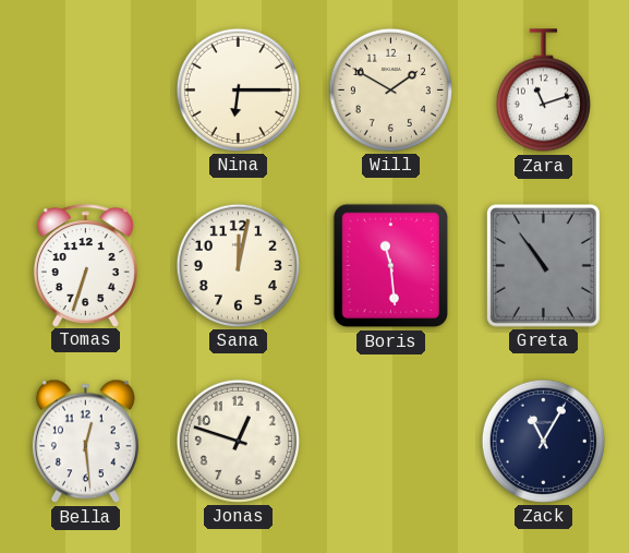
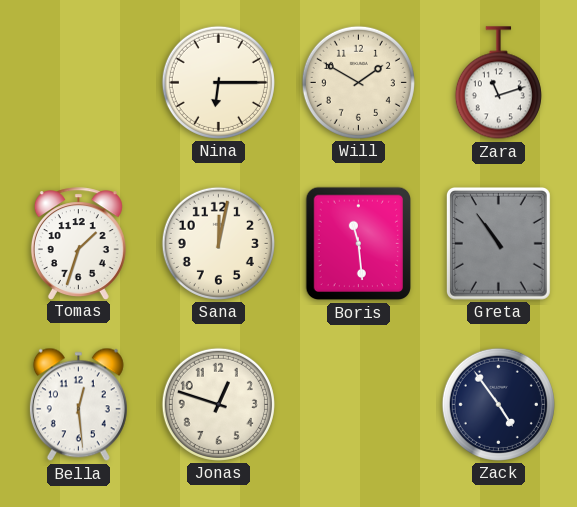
Tomas: 6:33 -> 1:33 (78, 243)
Zack: 11:05 -> 4:54 (498, 404)
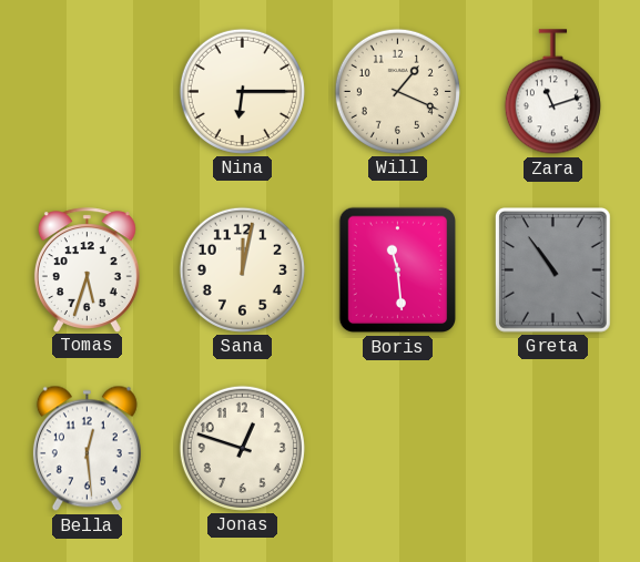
Will: 1:50 -> 1:19 (397, 91)
Tomas: 1:33 -> 5:33 (87, 269)
Zack: 4:54 -> none (498, 404)
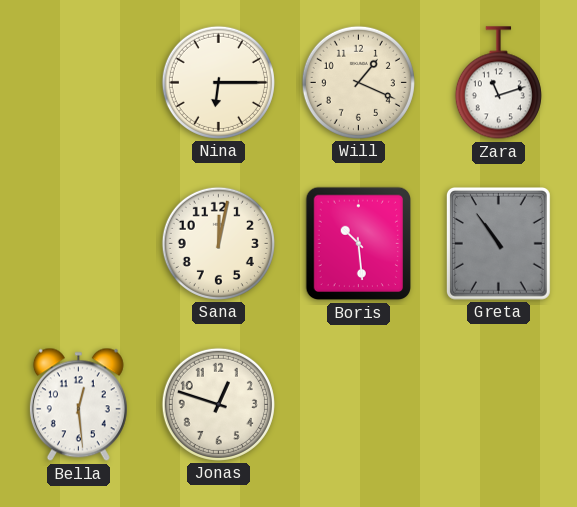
Tomas: 5:33 -> none (87, 269)
Boris: 11:29 -> 10:29 (358, 244)
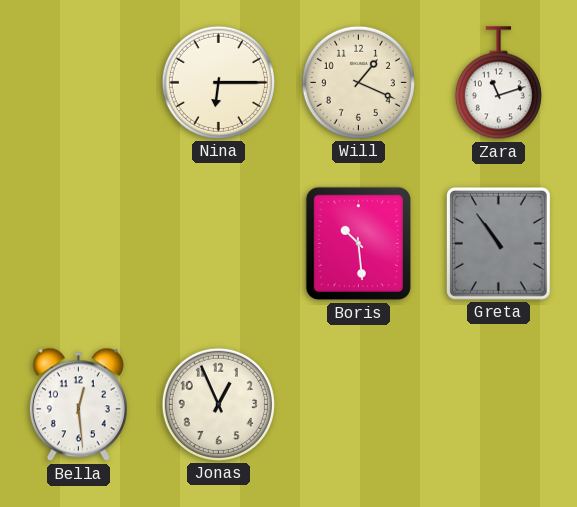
Sana: 12:02 -> none (218, 243)
Jonas: 12:48 -> 12:56 (218, 404)
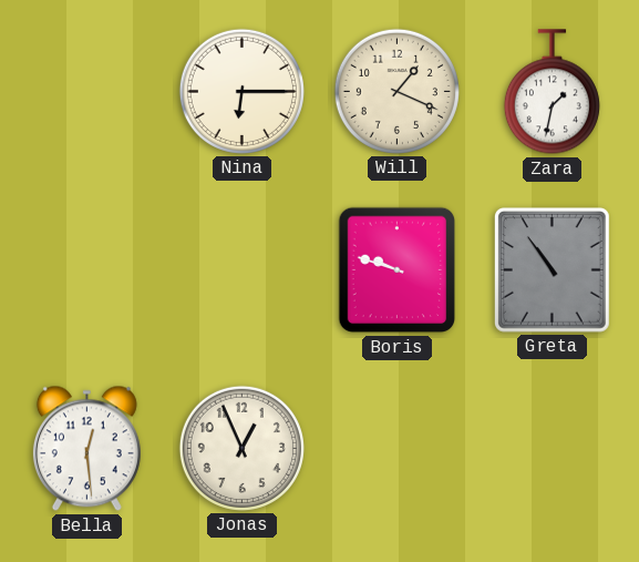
Zara: 11:12 -> 1:32 (552, 92)
Boris: 10:29 -> 9:48 (396, 270)
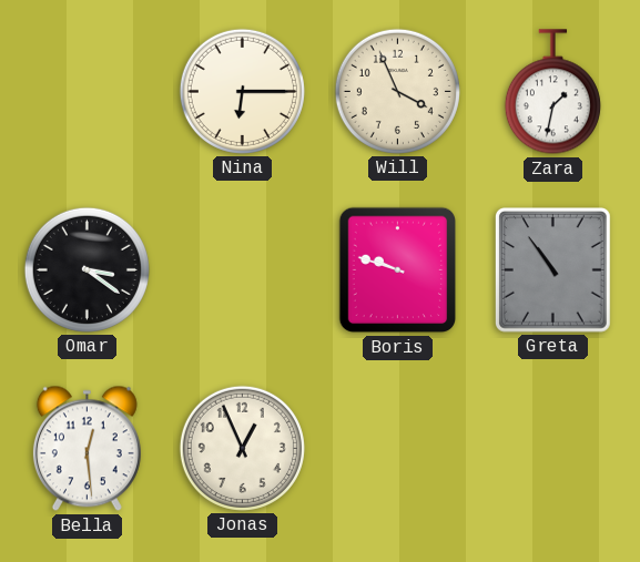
Will: 1:19 -> 3:56 (397, 91)
Omar: none -> 3:21 (87, 269)
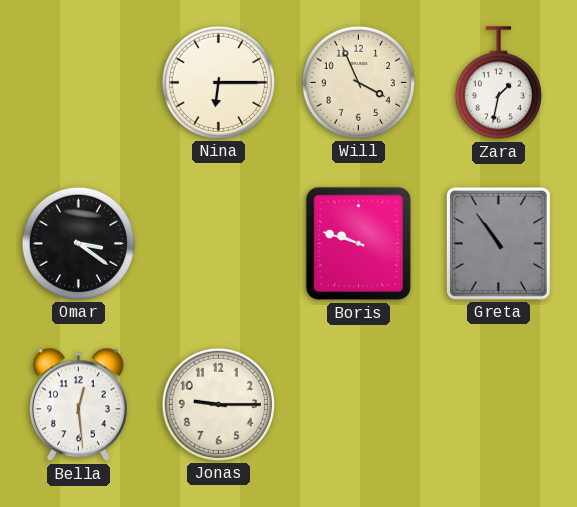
Jonas: 12:56 -> 9:15 (218, 404)
